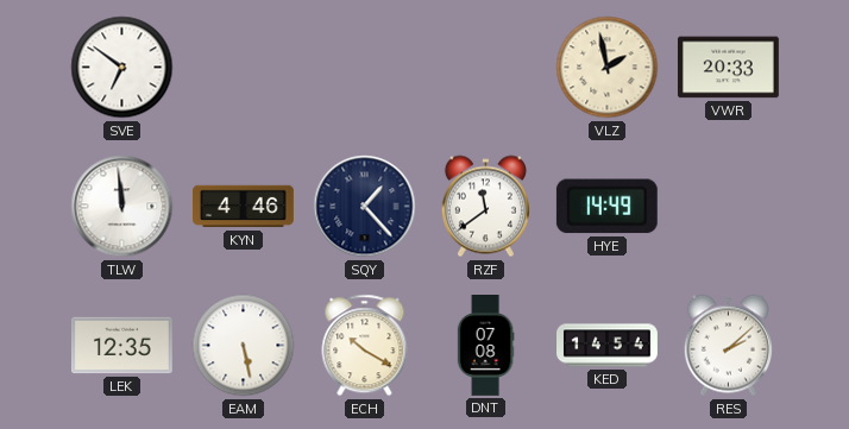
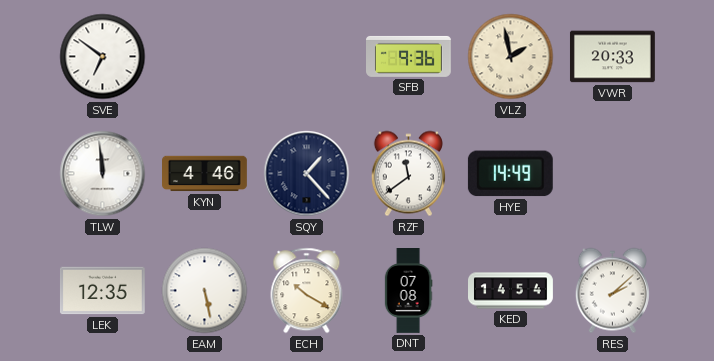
SFB: none -> 9:36 (409, 56)
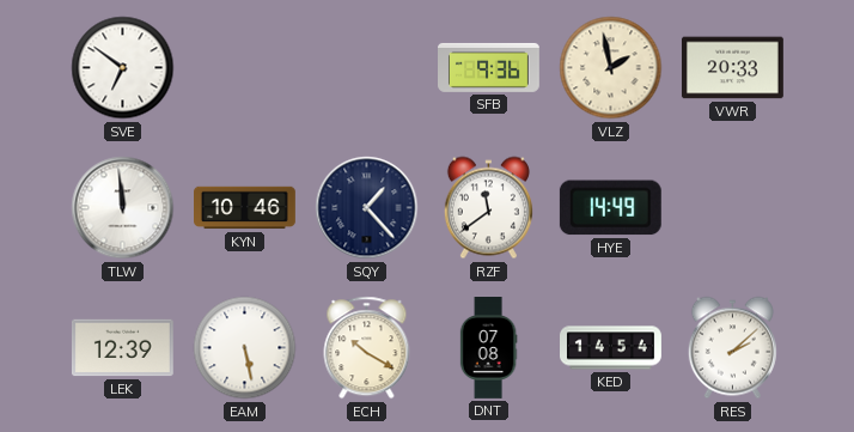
KYN: 4:46 -> 10:46 (245, 208)
LEK: 12:35 -> 12:39 (122, 348)
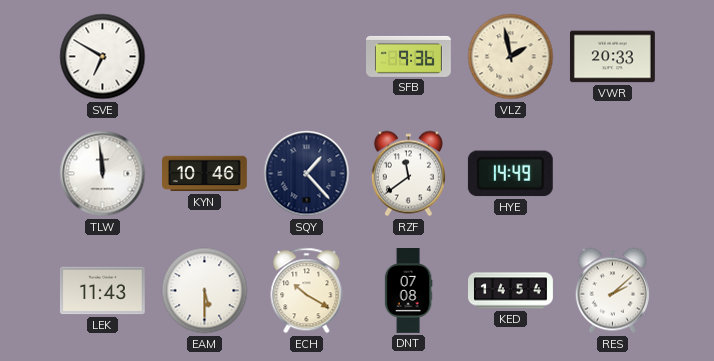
SVE: 6:51 -> 6:50 (103, 57)
LEK: 12:39 -> 11:43 (102, 291)
EAM: 5:28 -> 5:30 (205, 291)
